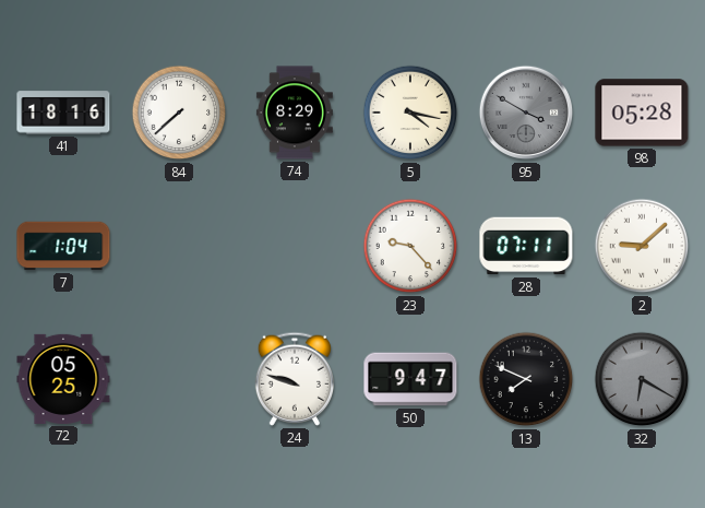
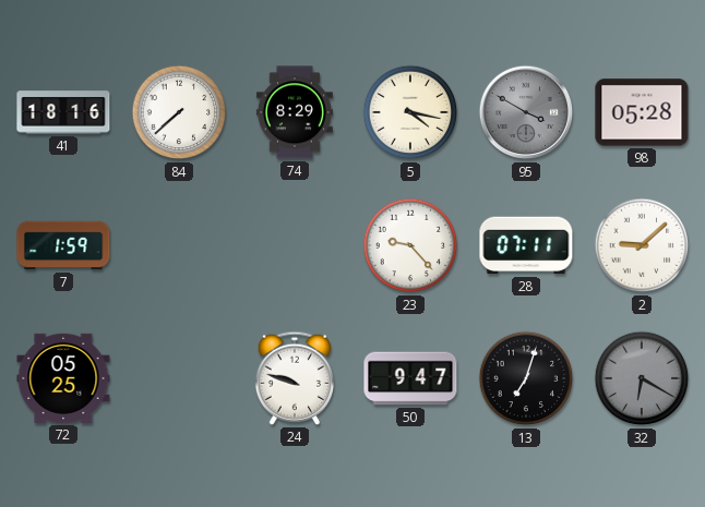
7: 1:04 -> 1:59 (63, 245)
13: 7:49 -> 7:03 (526, 378)
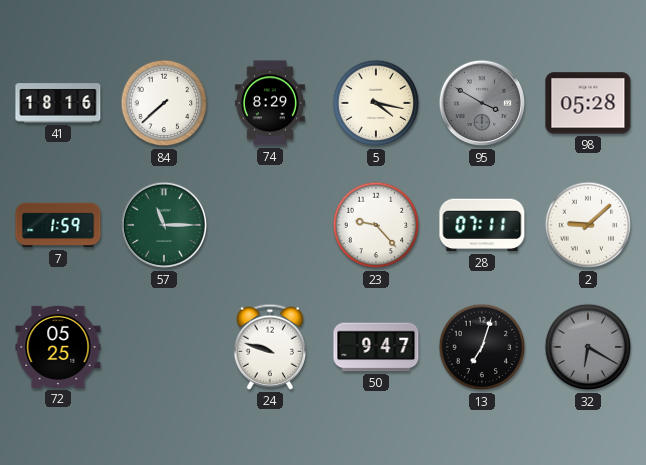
57: none -> 11:15 (164, 225)
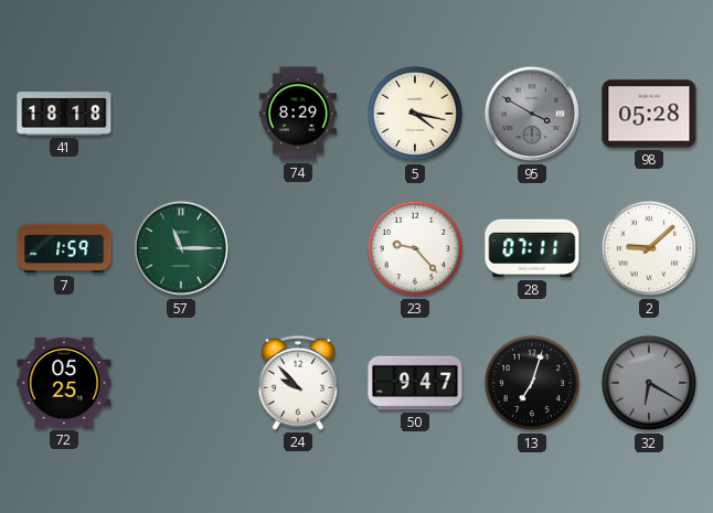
41: 18:16 -> 18:18 (64, 114)
84: 7:38 -> none (164, 103)
24: 9:48 -> 9:53 (297, 383)
